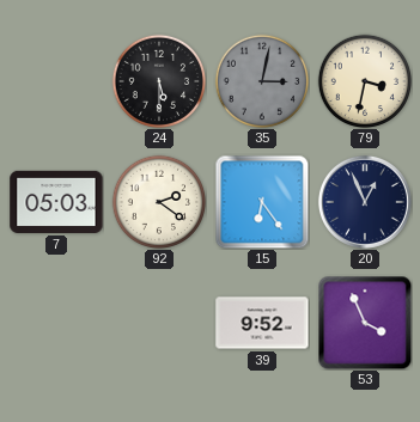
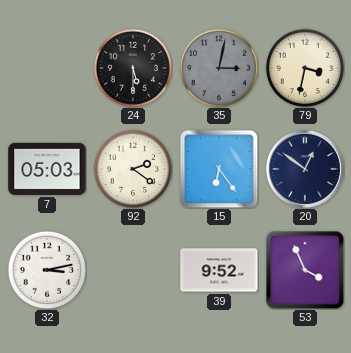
20: 12:56 -> 12:51 (305, 169)
32: none -> 3:13 (46, 269)
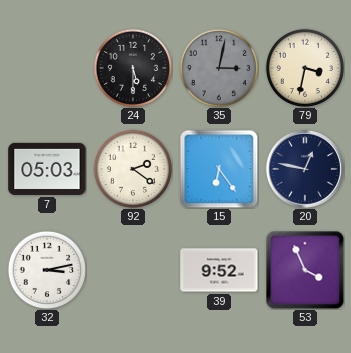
20: 12:51 -> 12:47 (305, 169)
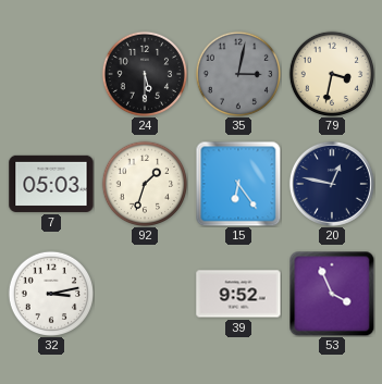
92: 2:21 -> 1:33 (144, 183)
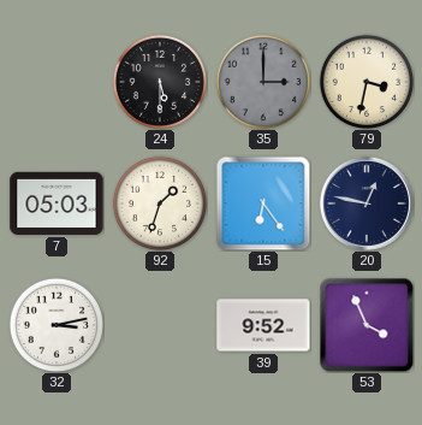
35: 3:02 -> 3:00 (262, 81)
